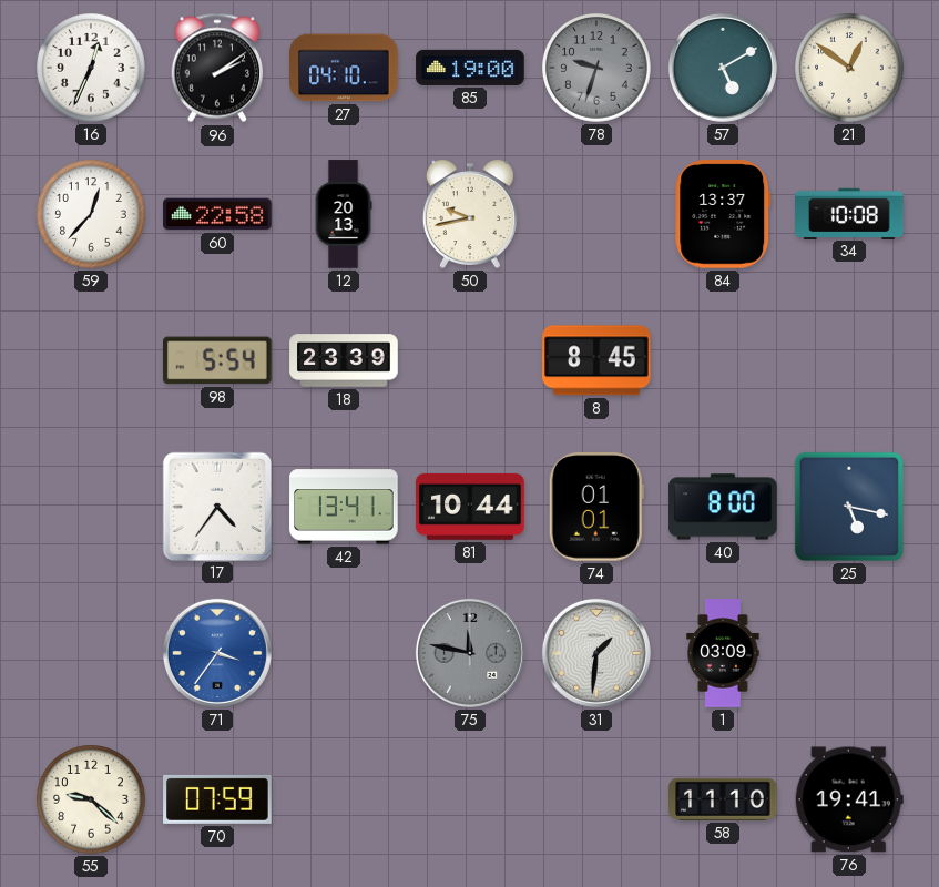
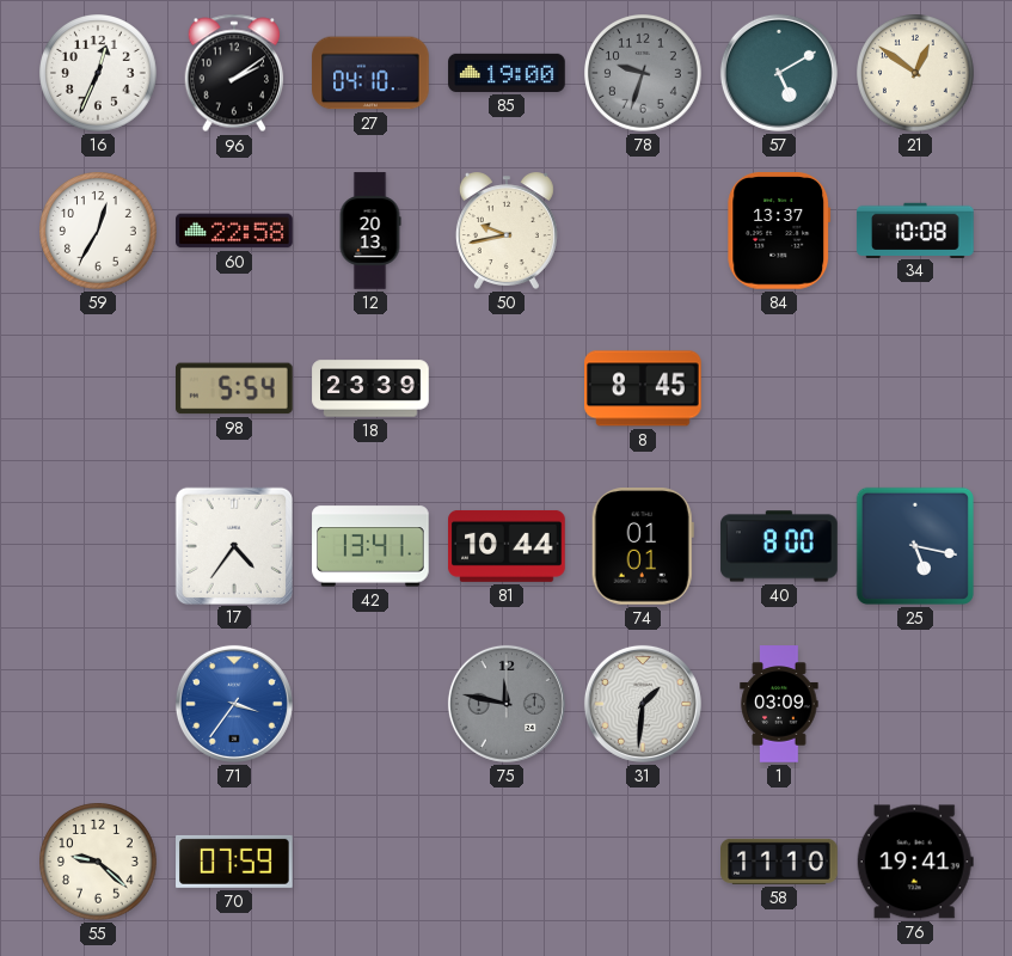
59: 12:37 -> 12:35 (99, 232)
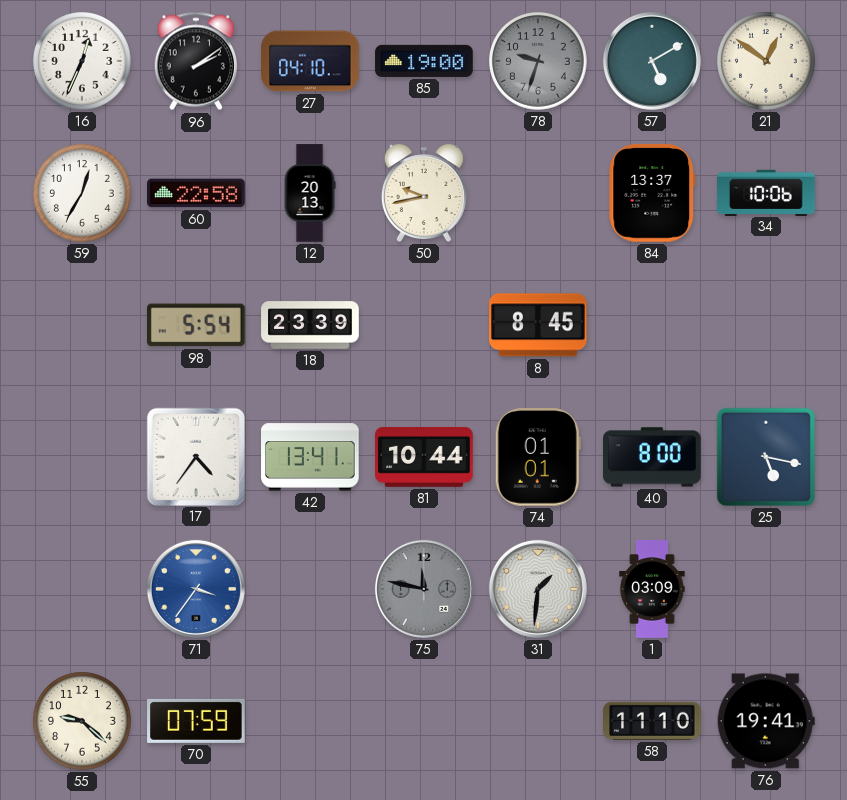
34: 10:08 -> 10:06 (766, 192)
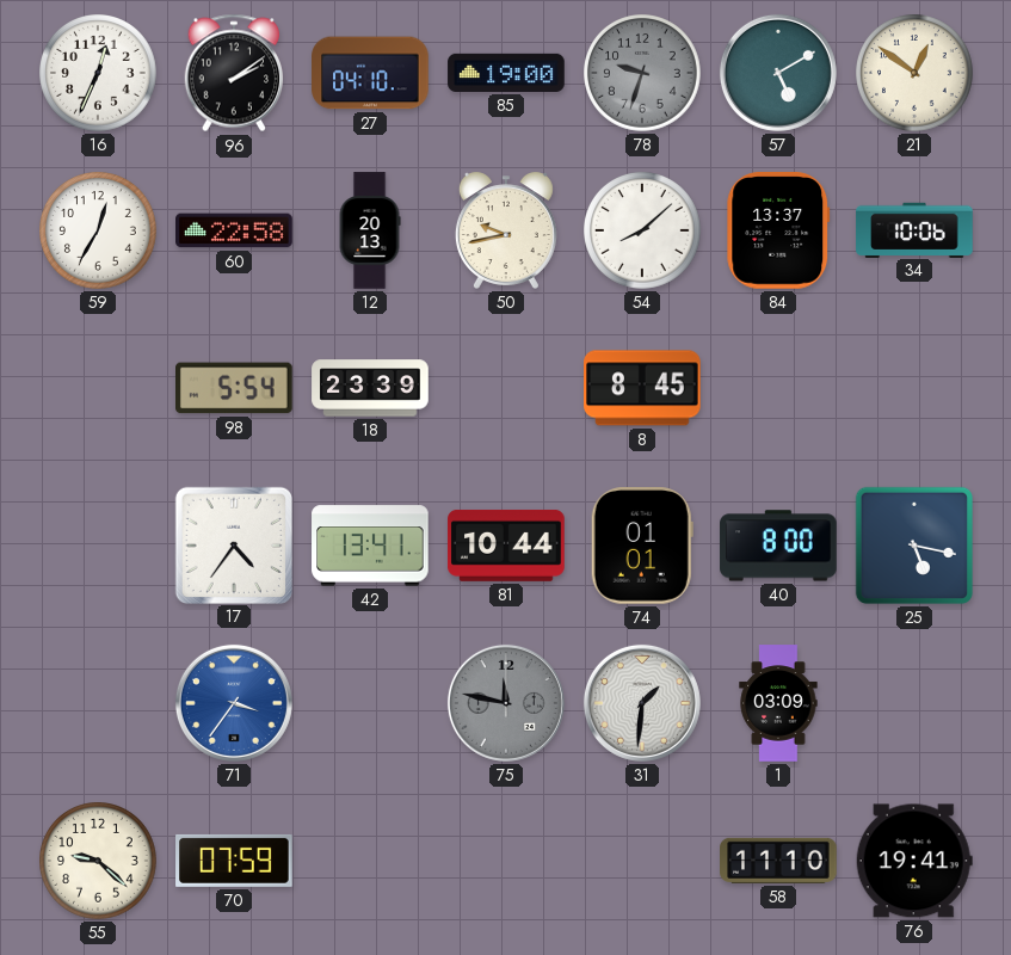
54: none -> 8:08 (643, 232)
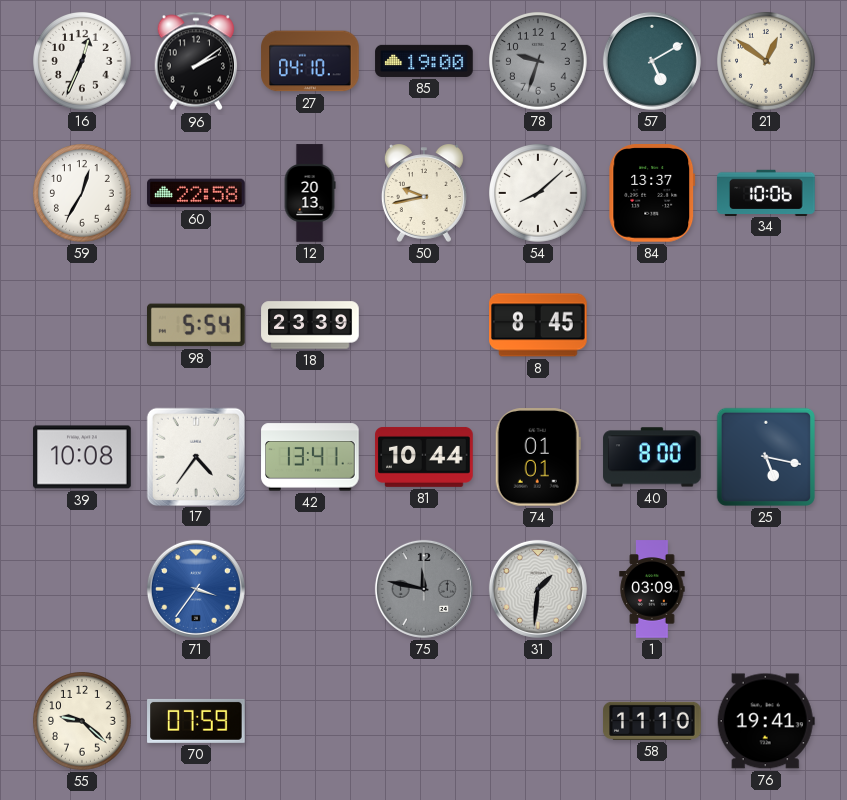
39: none -> 10:08 (82, 457)
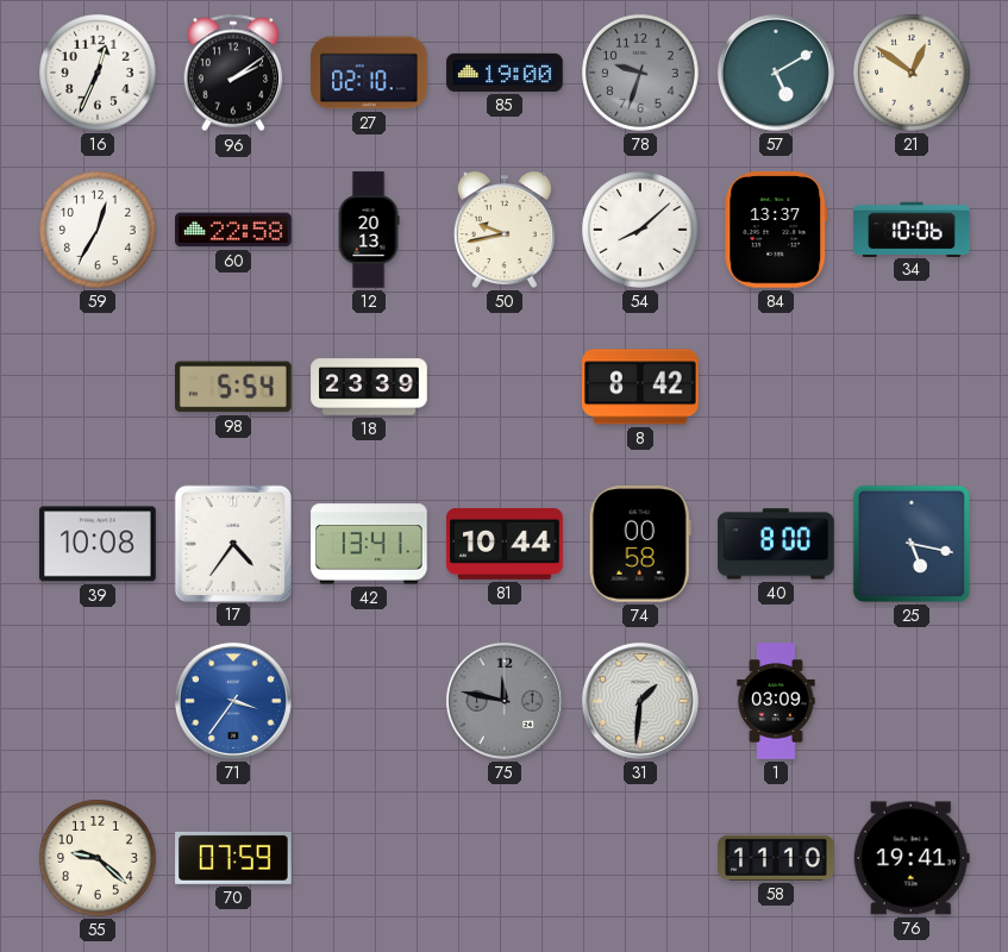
27: 04:10 -> 02:10 (369, 73)
8: 8:45 -> 8:42 (640, 387)
74: 01:01 -> 00:58 (640, 544)
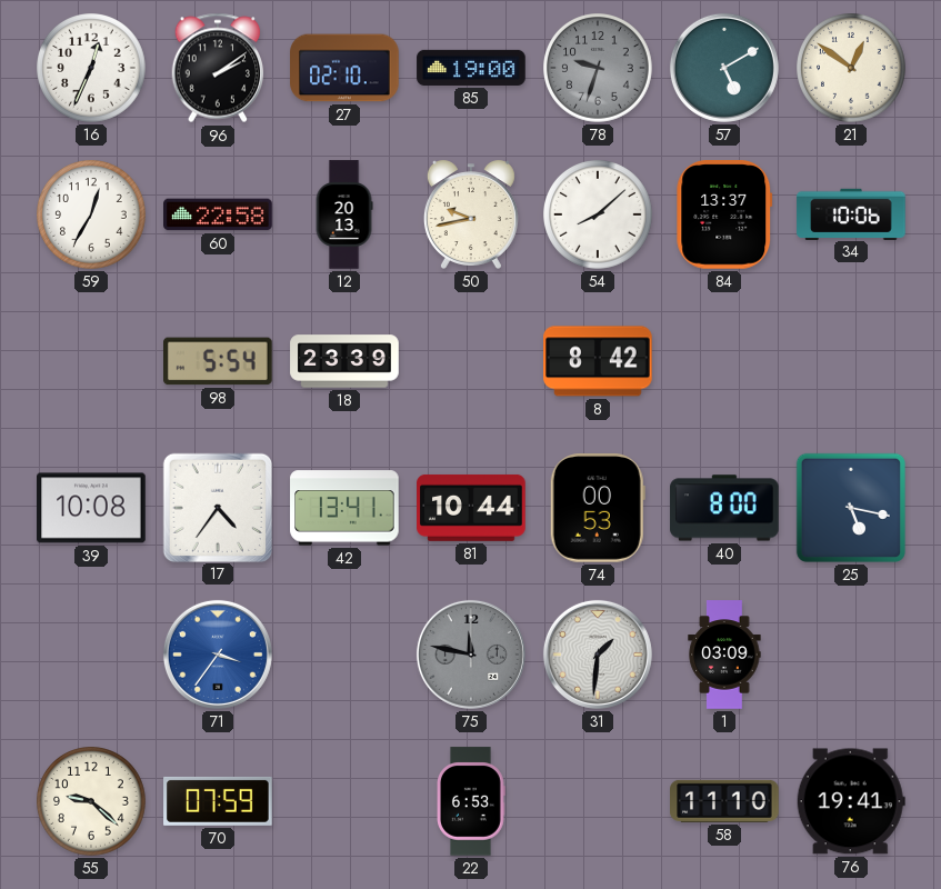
74: 00:58 -> 00:53 (598, 508)
22: none -> 6:53 (471, 801)
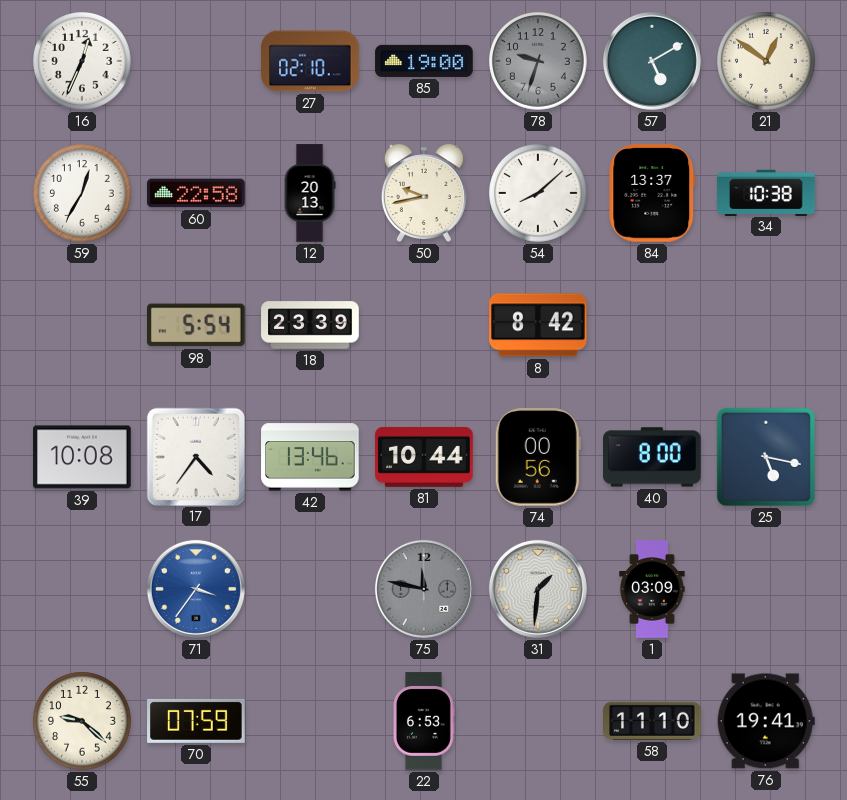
96: 2:09 -> none (218, 68)
34: 10:06 -> 10:38 (766, 192)
42: 13:41 -> 13:46 (310, 457)
74: 00:53 -> 00:56 (538, 457)
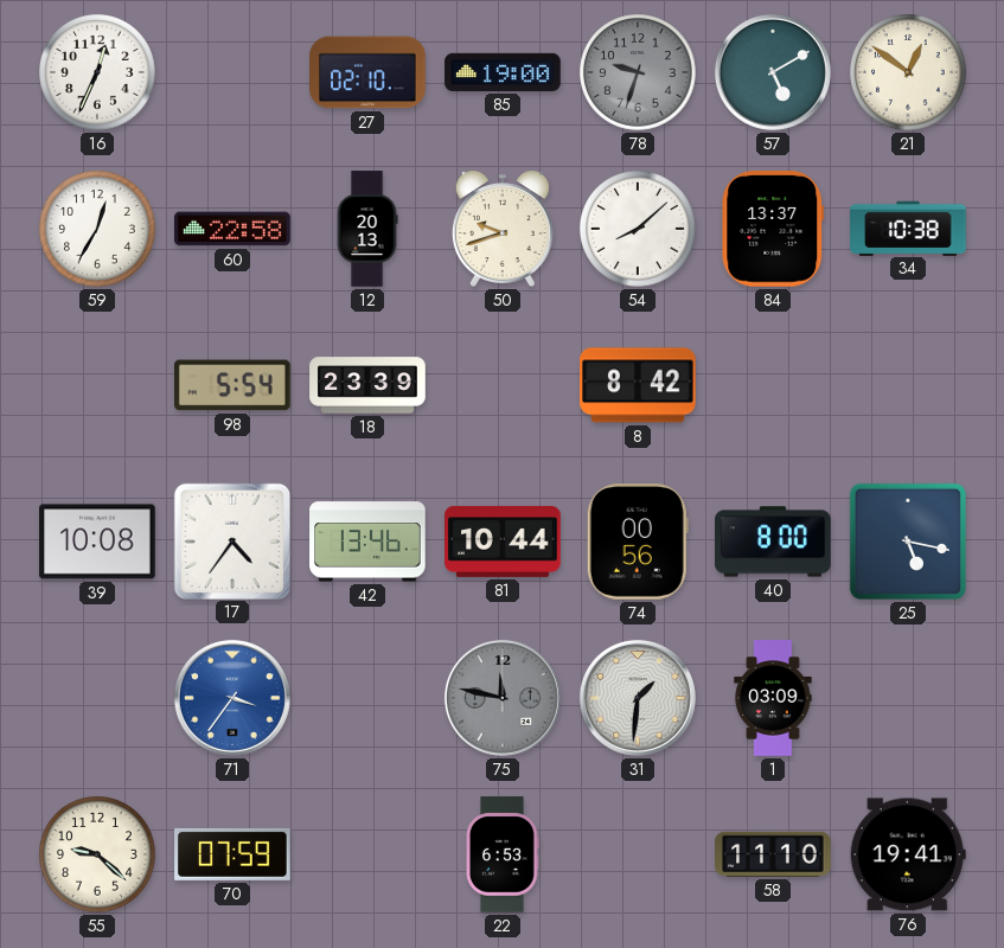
50: 9:43 -> 9:42 (503, 229)
